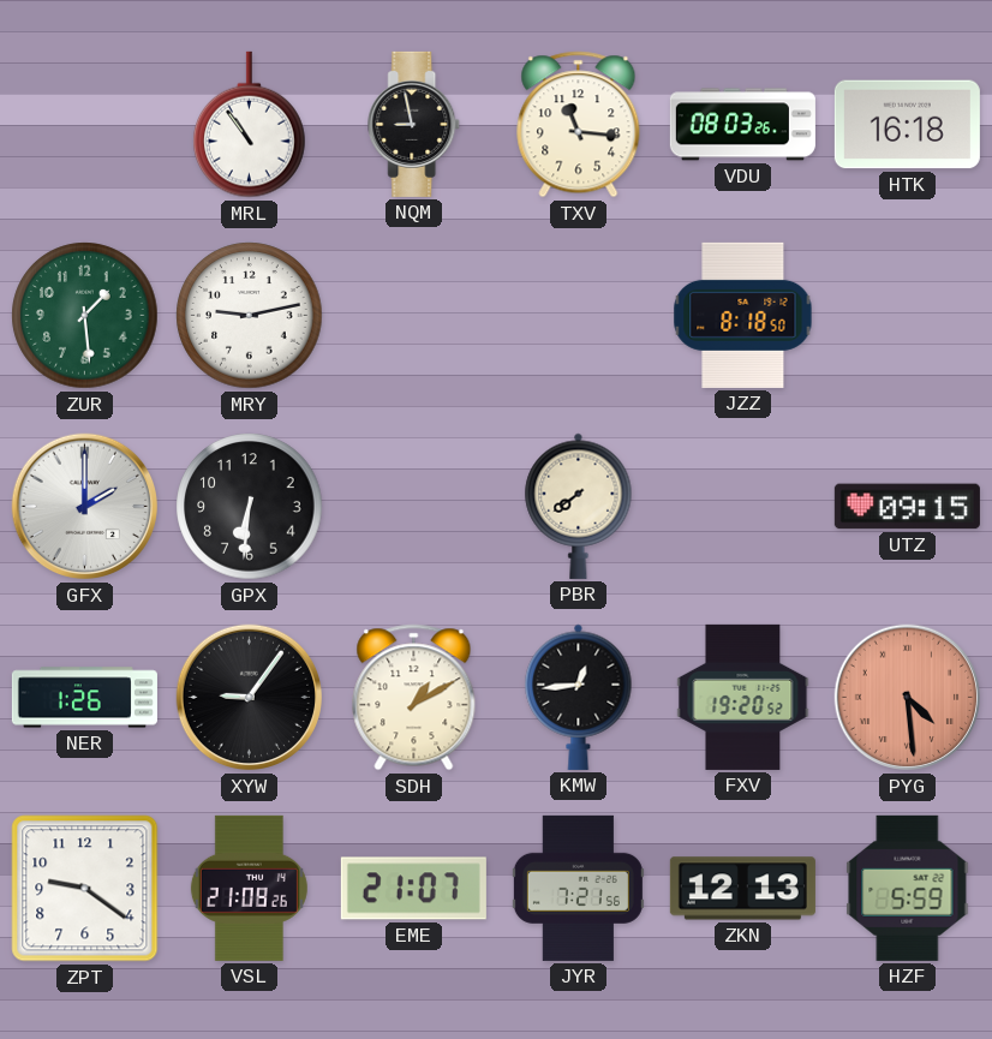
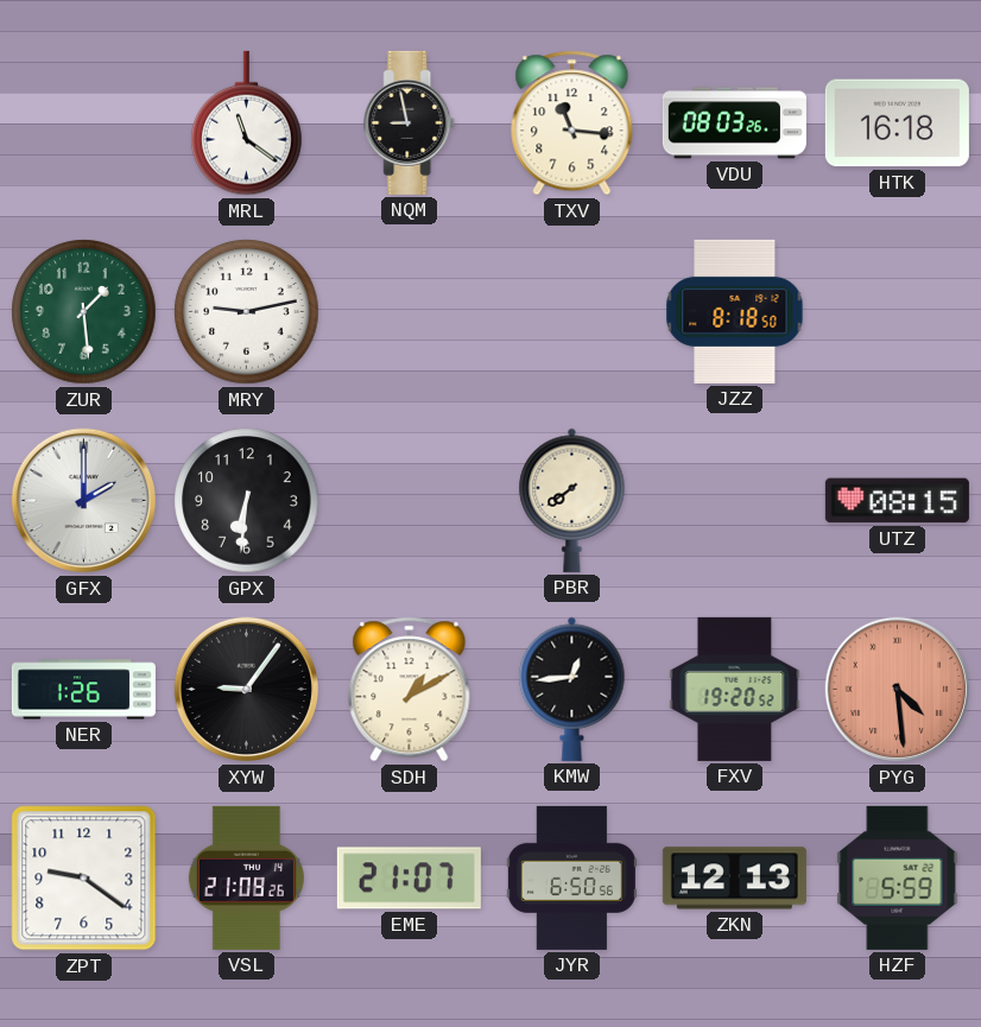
MRL: 10:54 -> 11:21 (247, 123)
UTZ: 09:15 -> 08:15 (897, 501)
JYR: 7:21 -> 6:50 (571, 877)
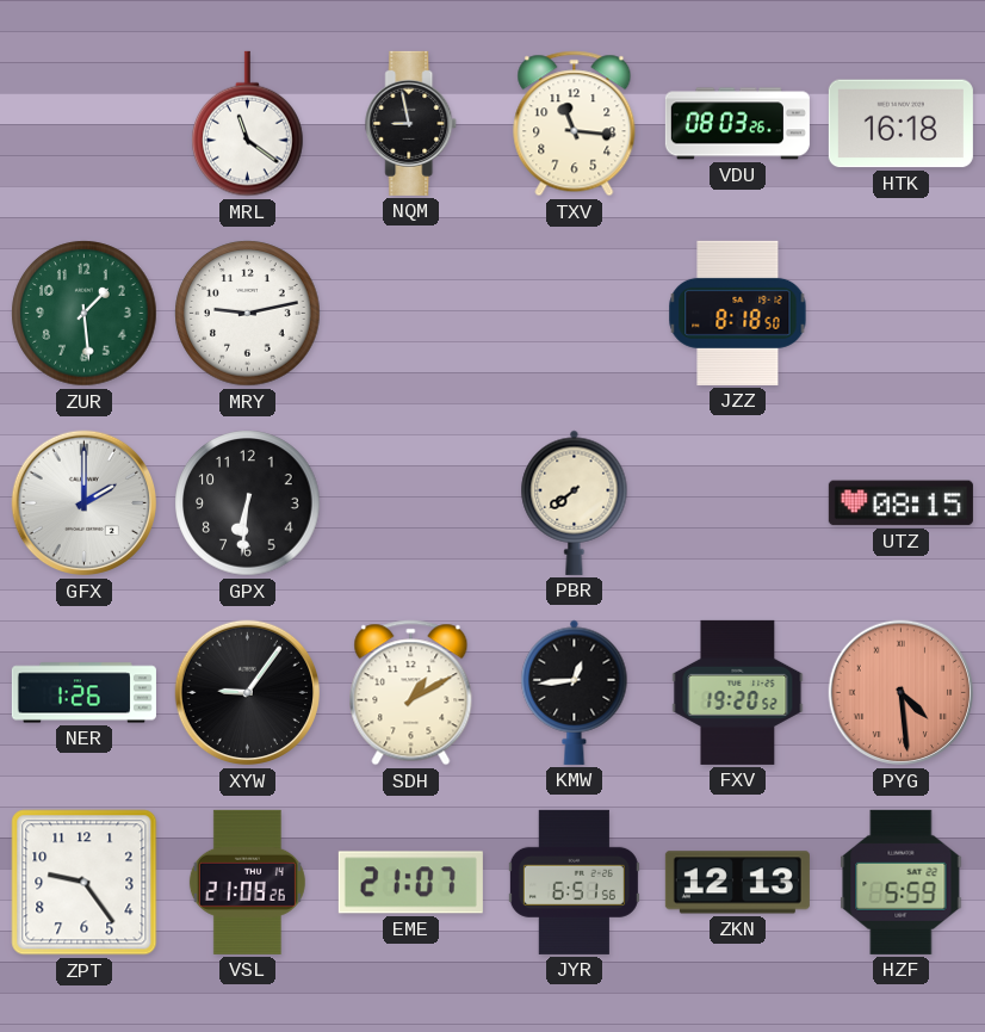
ZPT: 9:21 -> 9:24 (85, 883)
JYR: 6:50 -> 6:51 (574, 882)
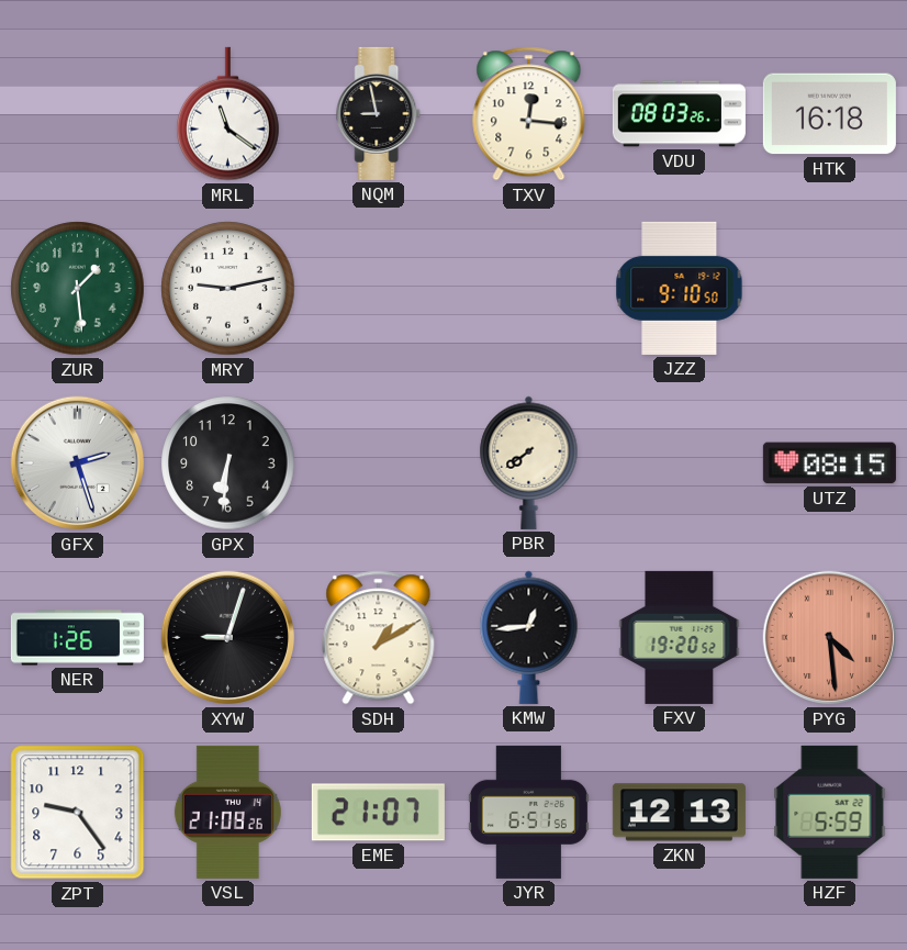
TXV: 11:16 -> 12:16 (529, 114)
JZZ: 8:18 -> 9:10 (680, 288)
GFX: 2:00 -> 2:27 (78, 463)
XYW: 9:06 -> 9:03 (228, 638)
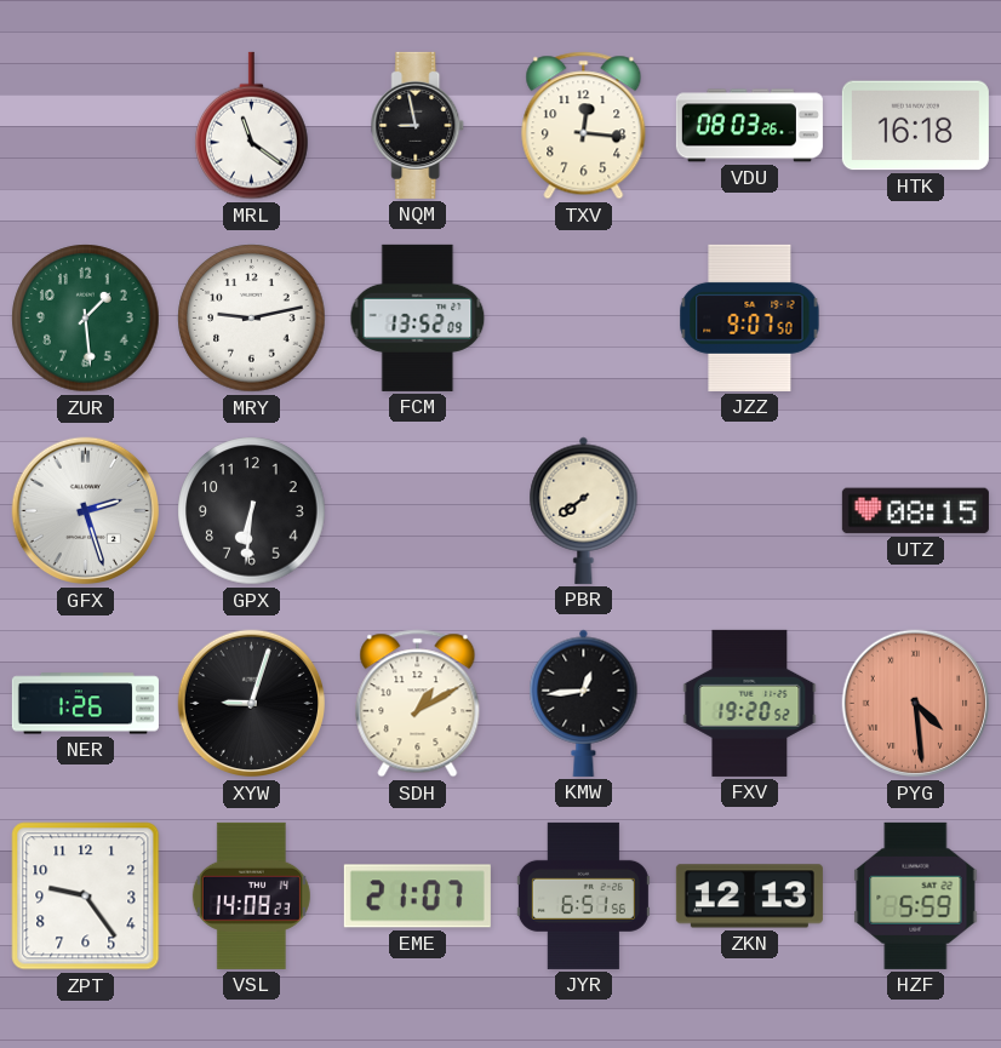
FCM: none -> 13:52 (418, 317)
JZZ: 9:10 -> 9:07 (750, 317)
VSL: 21:08 -> 14:08 (251, 895)
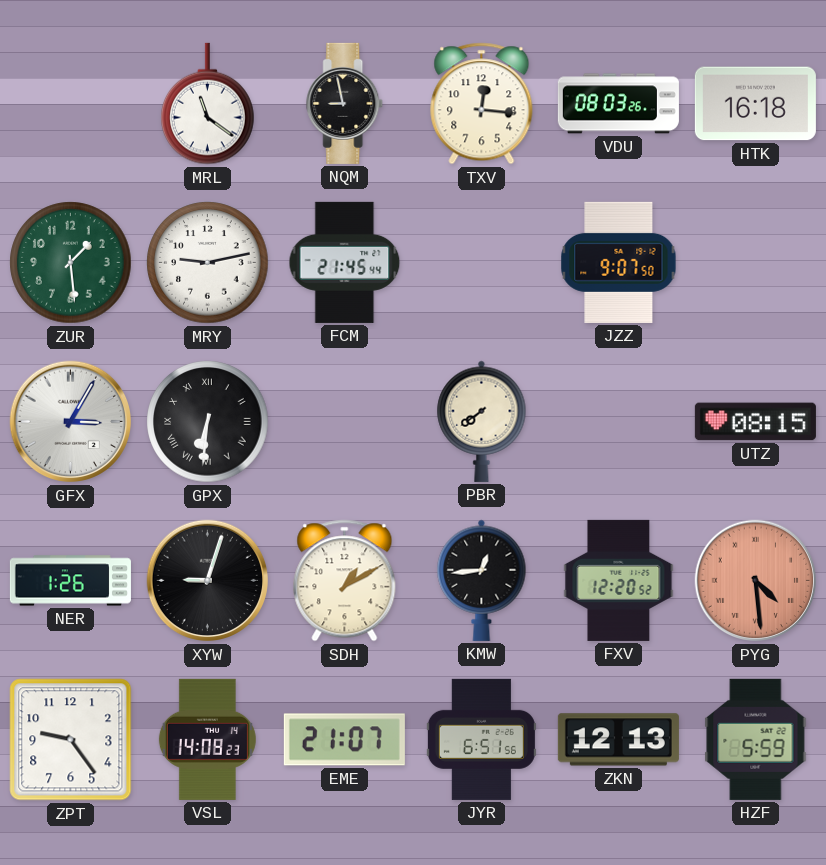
FCM: 13:52 -> 21:45 (345, 262)
GFX: 2:27 -> 3:05 (71, 422)
GPX numerals: Arabic -> Roman (208, 422)
FXV: 19:20 -> 12:20 (619, 580)
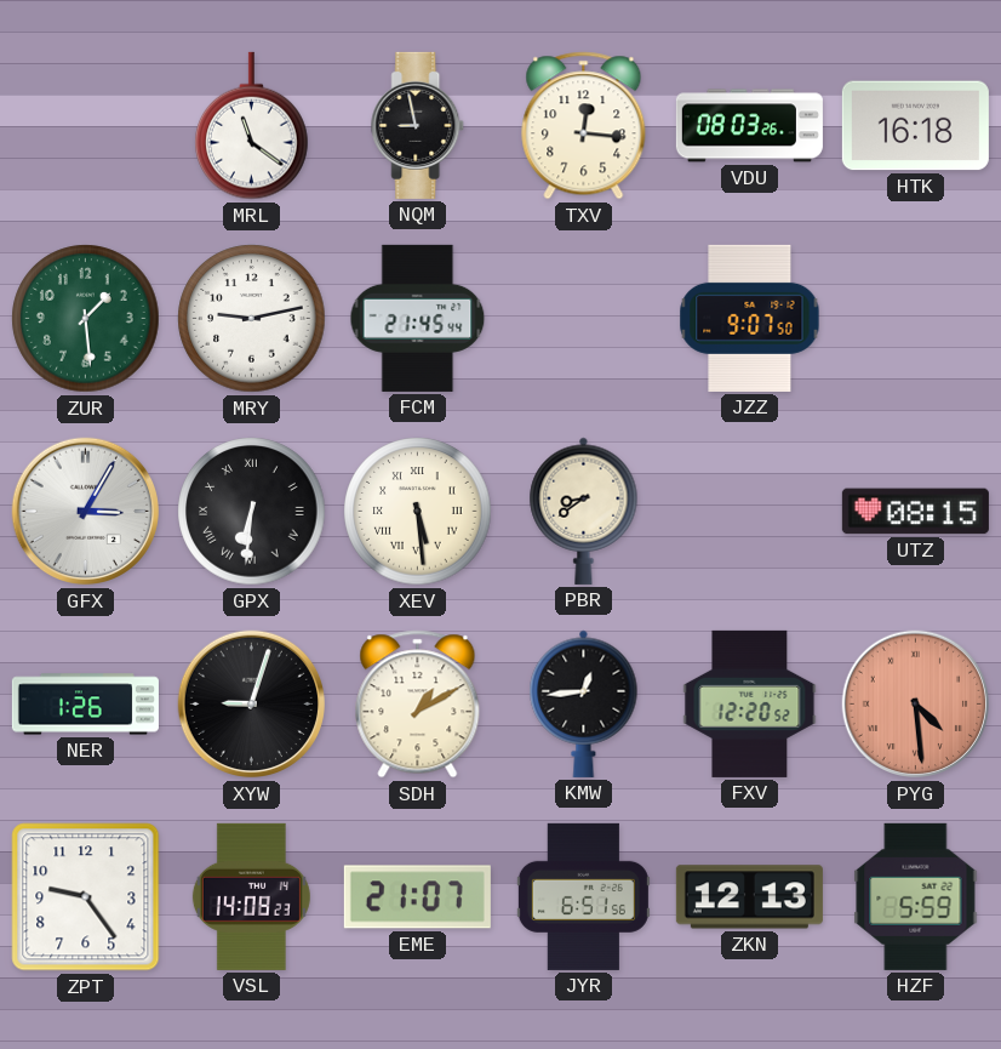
XEV: none -> 5:29 (418, 512)
PBR: 7:39 -> 8:39 (584, 511)
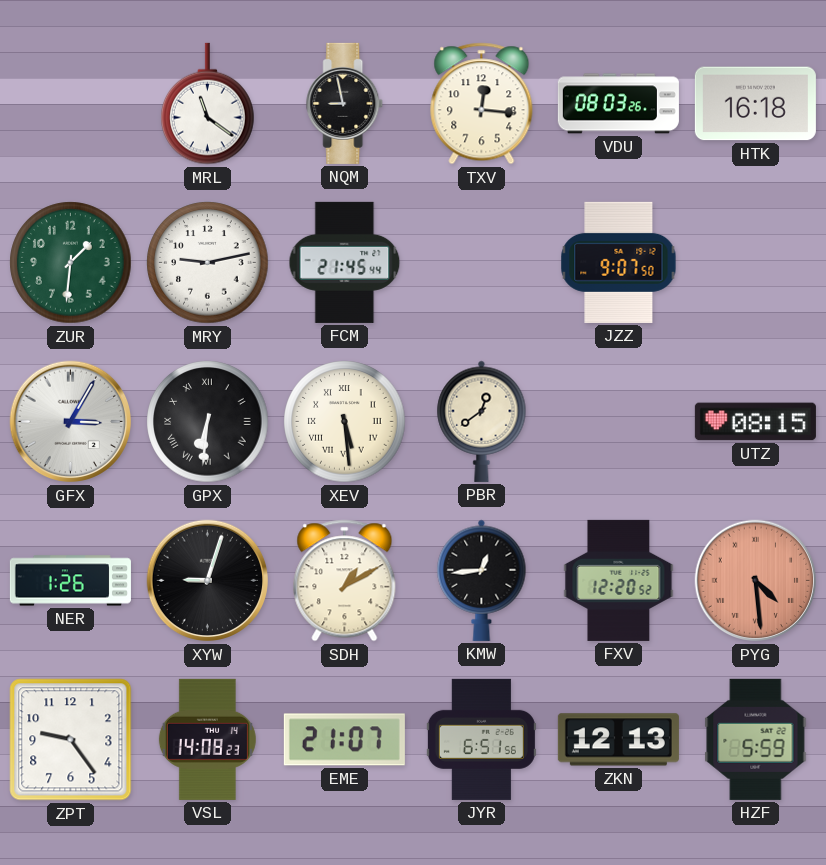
ZUR: 1:29 -> 1:31 (71, 263)
PBR: 8:39 -> 12:39 (482, 421)
